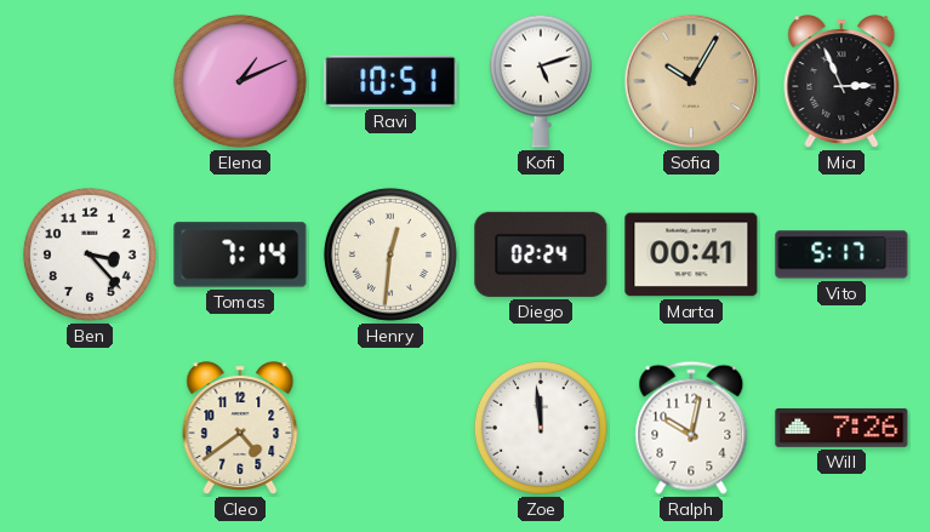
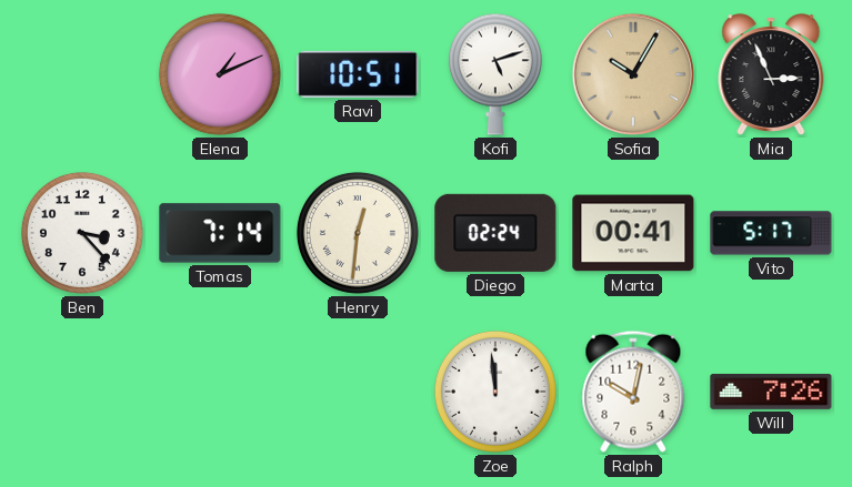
Cleo: 4:39 -> none (240, 428)
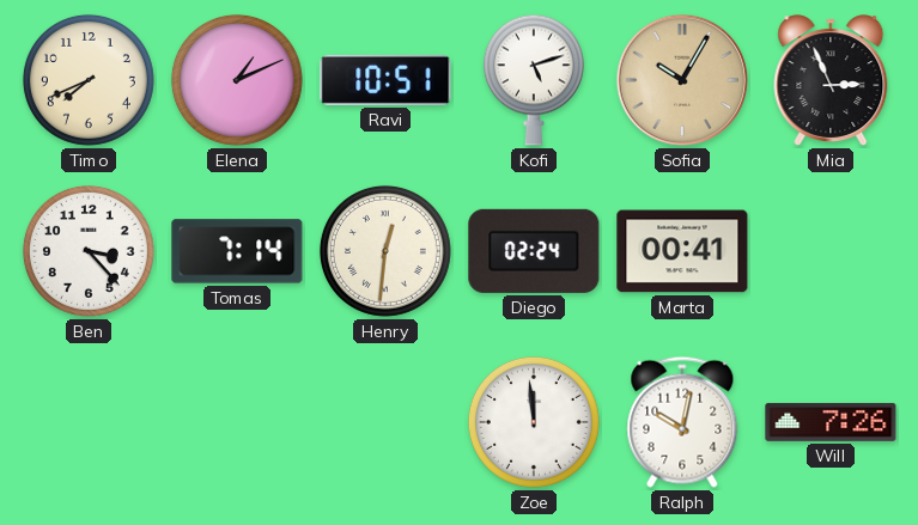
Timo: none -> 7:41 (89, 80)
Vito: 5:17 -> none (771, 233)
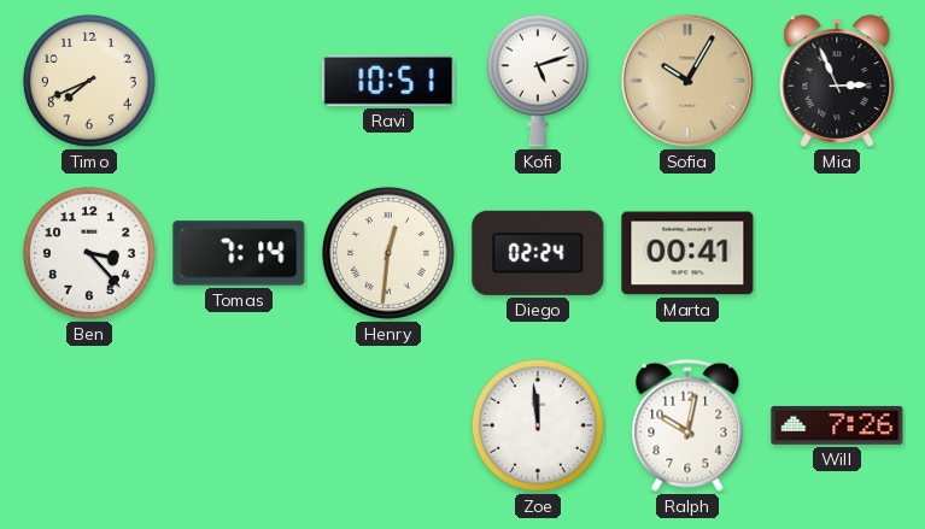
Elena: 1:11 -> none (237, 80)
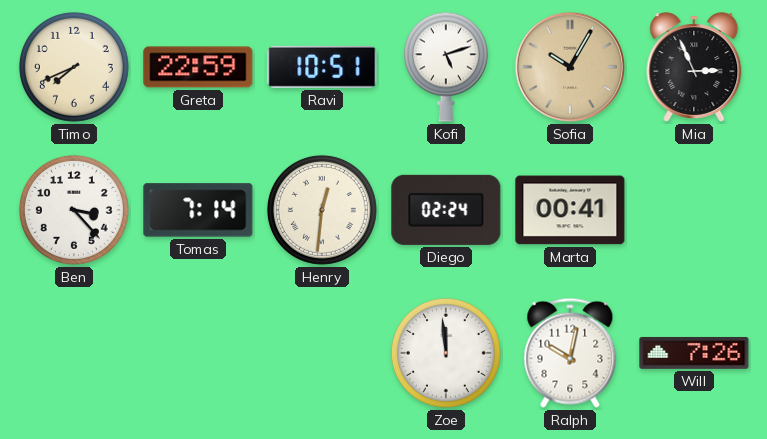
Greta: none -> 22:59 (198, 67)
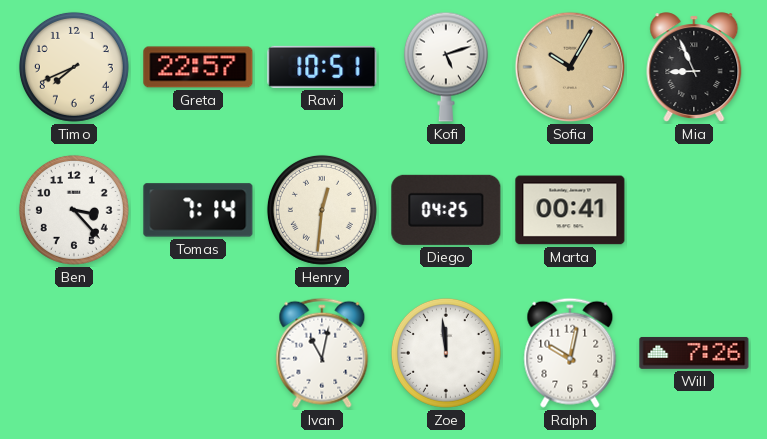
Greta: 22:59 -> 22:57 (198, 67)
Mia: 2:56 -> 8:56 (694, 67)
Diego: 02:24 -> 04:25 (446, 210)
Ivan: none -> 11:02 (322, 353)
